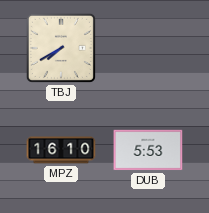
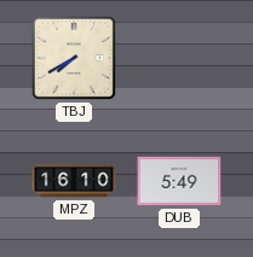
DUB: 5:53 -> 5:49 (179, 181)
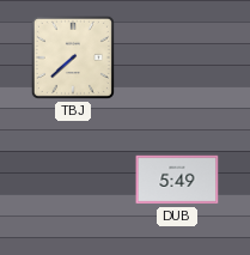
TBJ: 7:40 -> 7:38 (73, 57)
MPZ: 16:10 -> none (74, 181)
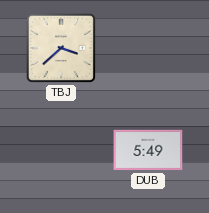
TBJ: 7:38 -> 3:38 (61, 48)
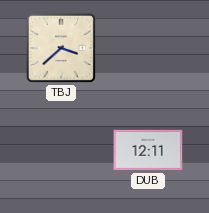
DUB: 5:49 -> 12:11 (148, 150)
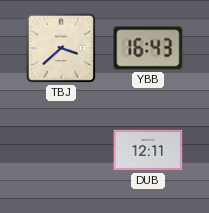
YBB: none -> 16:43 (148, 48)
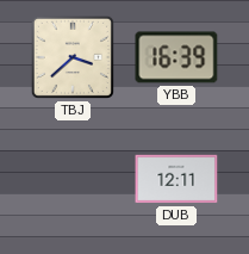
YBB: 16:43 -> 16:39 (176, 57)
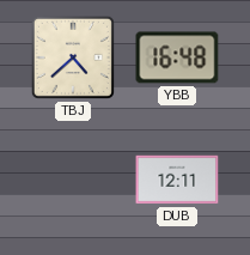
TBJ: 3:38 -> 4:38 (73, 57)
YBB: 16:39 -> 16:48 (177, 57)
